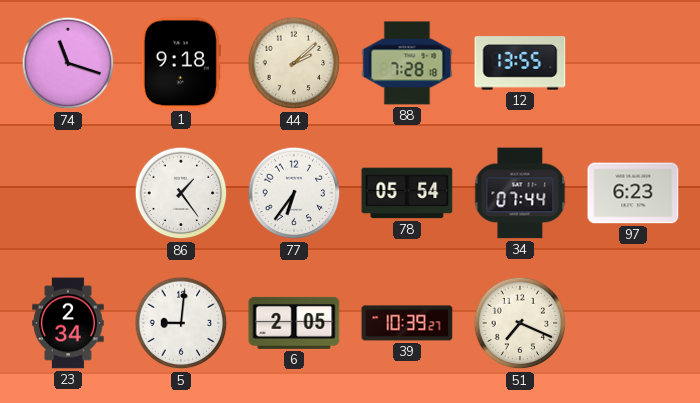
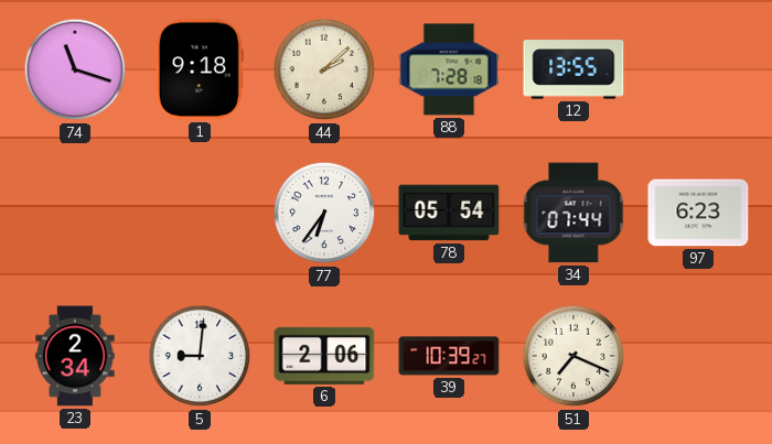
86: 1:24 -> none (181, 193)
6: 2:05 -> 2:06 (324, 356)
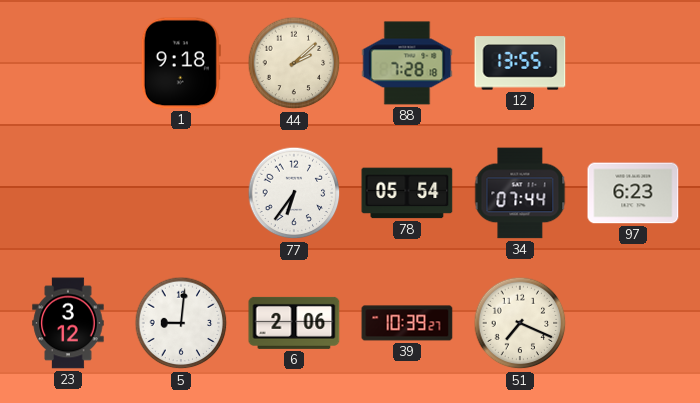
74: 11:18 -> none (75, 69)
23: 2:34 -> 3:12 (68, 323)
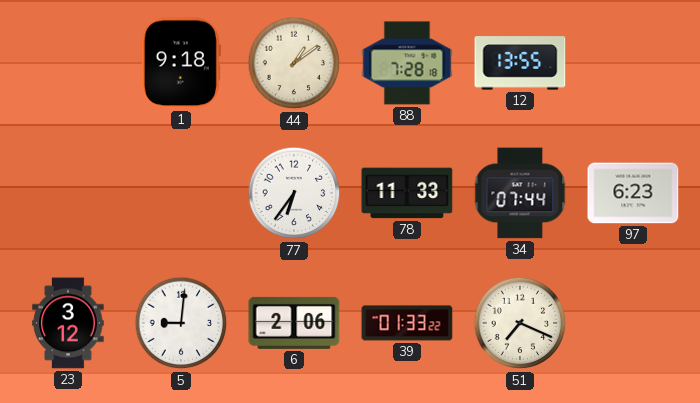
44: 2:08 -> 1:09 (294, 63)
78: 05:54 -> 11:33 (407, 193)
39: 10:39 -> 01:33 (407, 323)
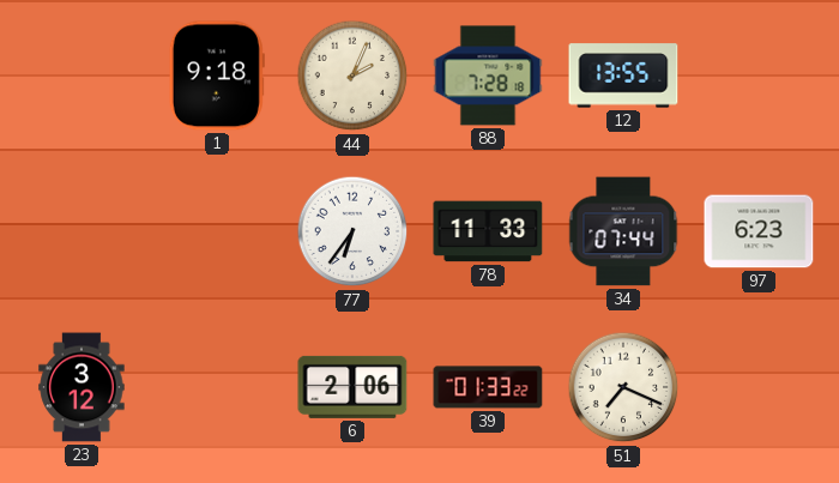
44: 1:09 -> 2:04 (352, 76)
5: 9:01 -> none (181, 323)
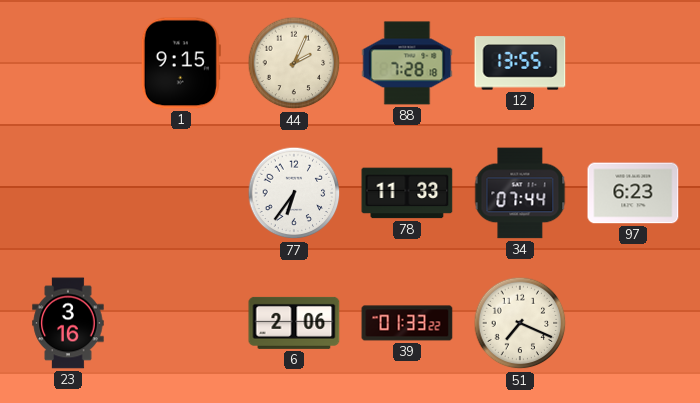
1: 9:18 -> 9:15 (181, 63)
23: 3:12 -> 3:16 (68, 323)
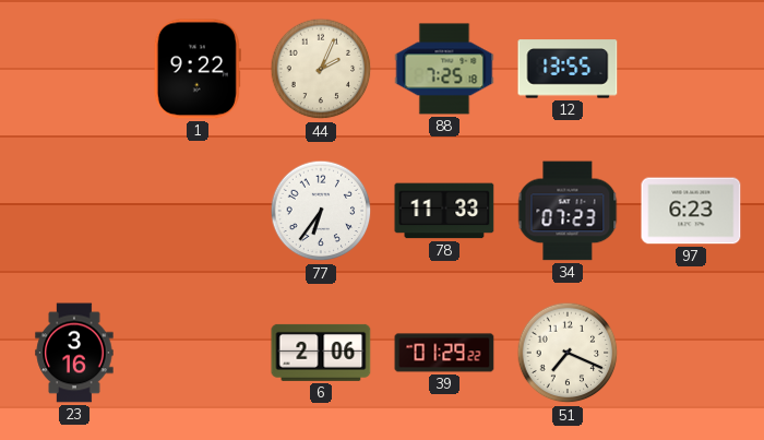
1: 9:15 -> 9:22 (198, 69)
88: 7:28 -> 7:25 (444, 69)
34: 07:44 -> 07:23 (568, 211)
39: 01:33 -> 01:29 (444, 353)
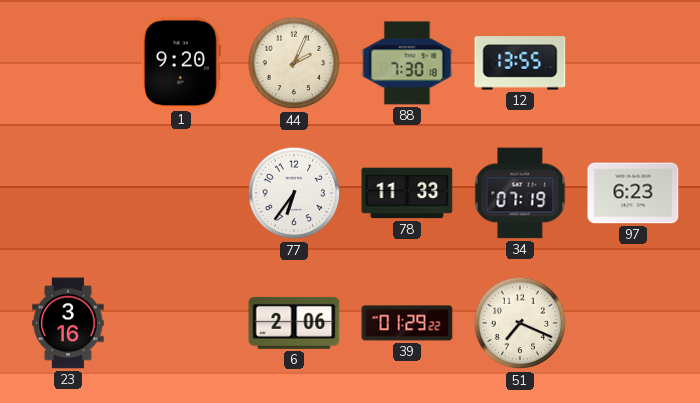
1: 9:22 -> 9:20 (181, 63)
88: 7:25 -> 7:30 (407, 63)
34: 07:23 -> 07:19 (520, 193)
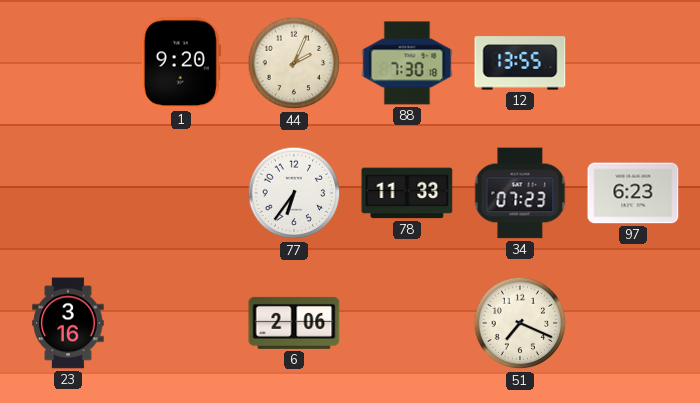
34: 07:19 -> 07:23 (520, 193)
39: 01:29 -> none (407, 323)
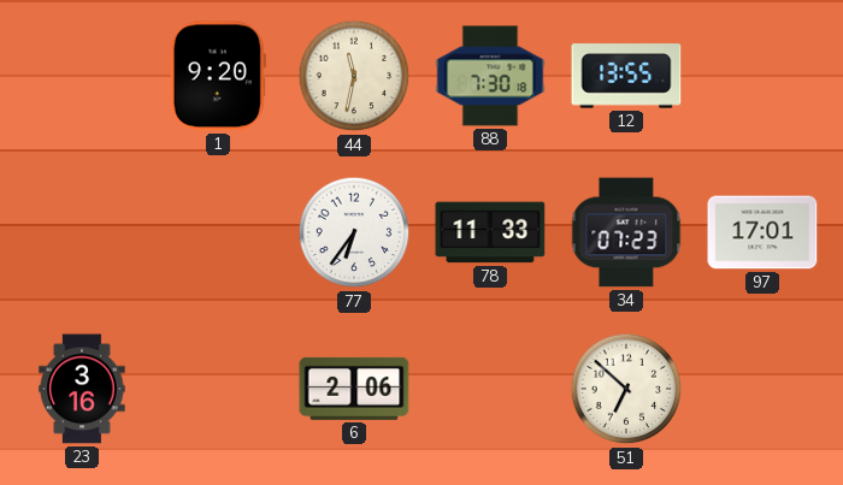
44: 2:04 -> 11:32 (354, 76)
97: 6:23 -> 17:01 (762, 232)
51: 7:19 -> 6:52 (626, 389)
